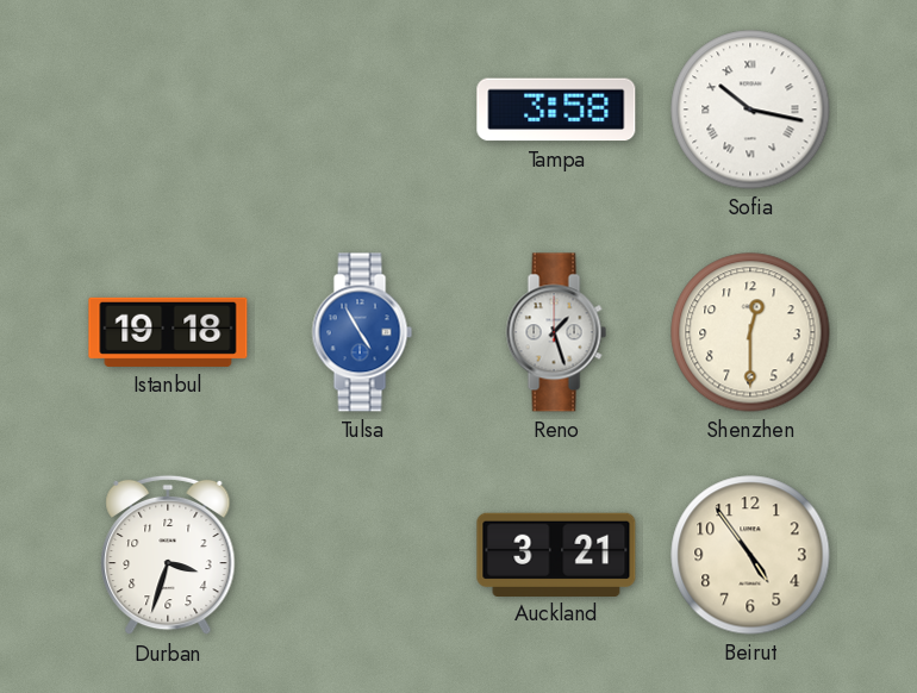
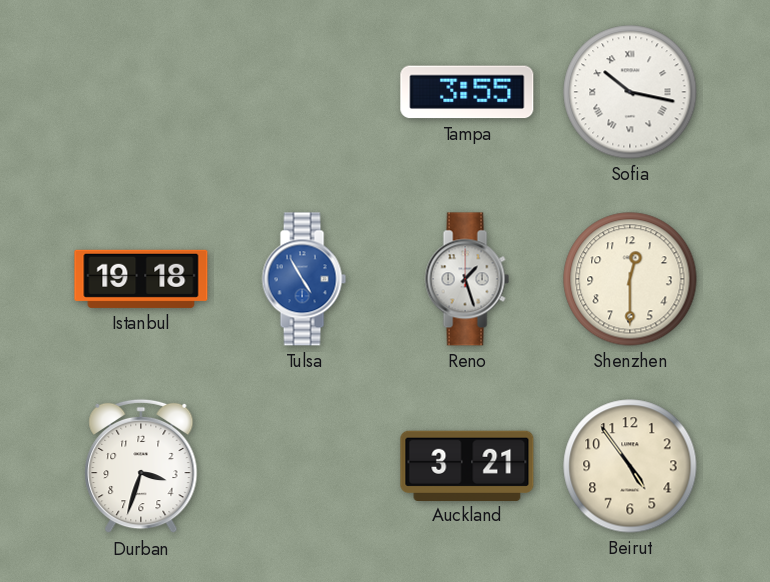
Tampa: 3:58 -> 3:55 (467, 92)
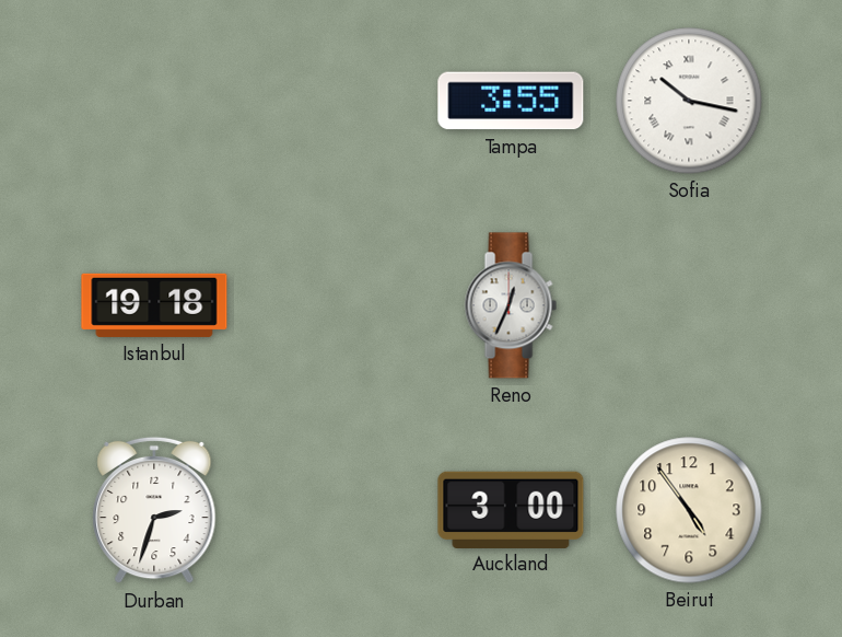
Tulsa: 4:55 -> none (304, 279)
Reno: 1:27 -> 12:34 (511, 305)
Shenzhen: 12:30 -> none (630, 279)
Durban: 3:33 -> 2:33 (154, 510)
Auckland: 3:21 -> 3:00 (511, 509)
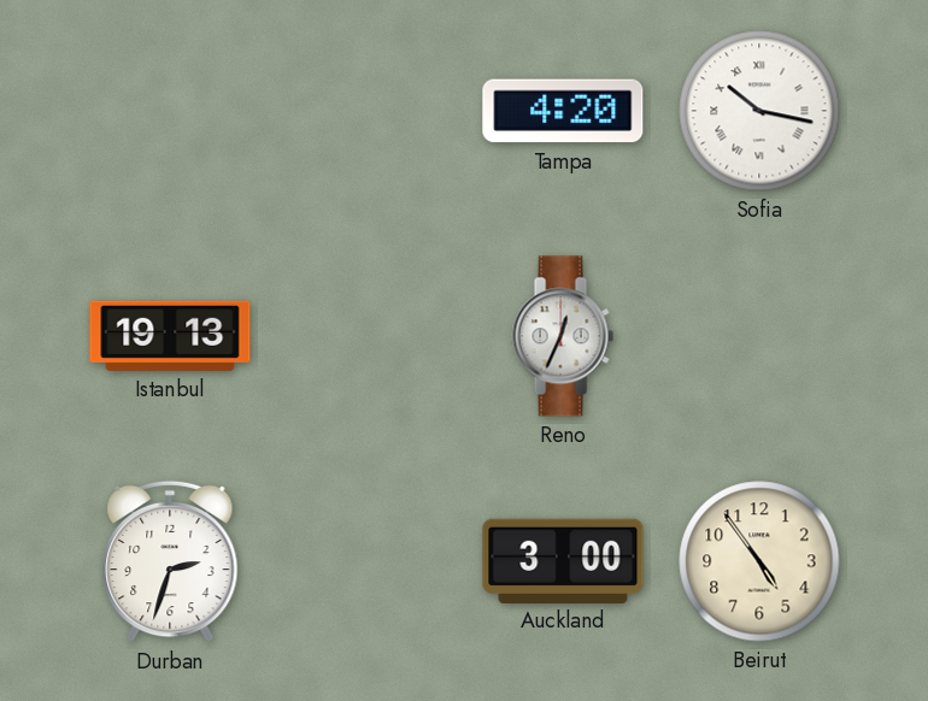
Tampa: 3:55 -> 4:20 (563, 111)
Istanbul: 19:18 -> 19:13 (170, 336)
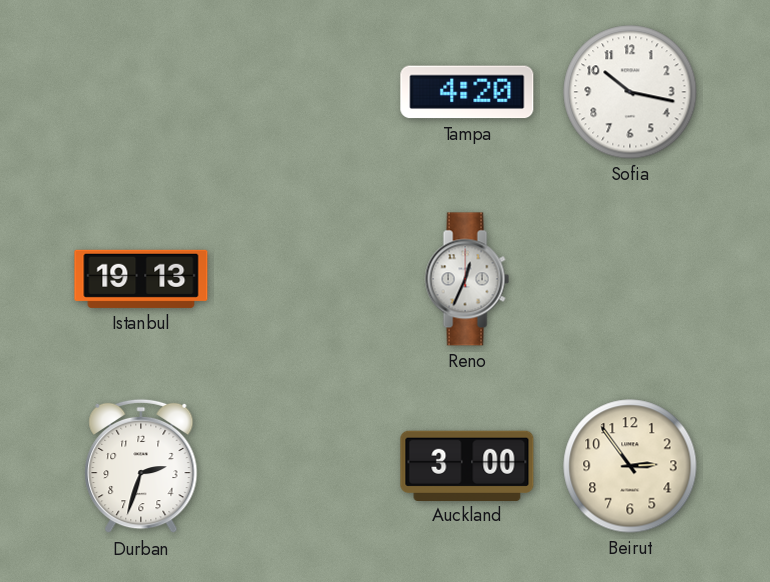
Sofia numerals: Roman -> Arabic (630, 92)
Beirut: 4:54 -> 2:54 (630, 466)
